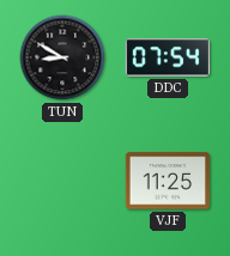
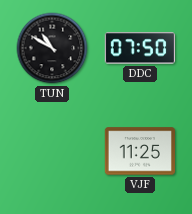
TUN: 8:50 -> 10:50 (52, 48)
DDC: 07:54 -> 07:50 (139, 48)
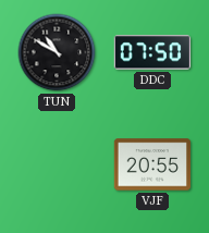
VJF: 11:25 -> 20:55 (151, 164)
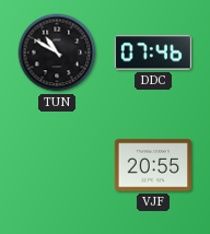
DDC: 07:50 -> 07:46 (152, 52)
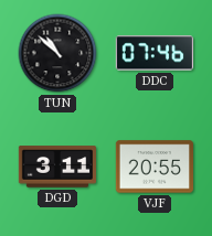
TUN: 10:50 -> 10:52 (57, 53)
DGD: none -> 3:11 (56, 167)
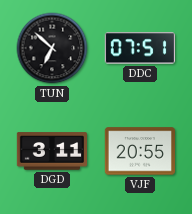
TUN: 10:52 -> 6:52 (52, 48)
DDC: 07:46 -> 07:51 (139, 48)
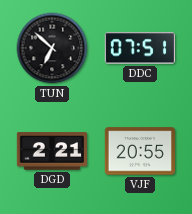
DGD: 3:11 -> 2:21 (51, 151)
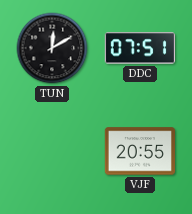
TUN: 6:52 -> 12:10 (52, 48)
DGD: 2:21 -> none (51, 151)
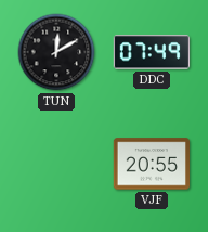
DDC: 07:51 -> 07:49 (151, 52)
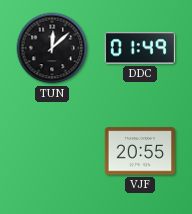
TUN: 12:10 -> 12:08 (52, 48)
DDC: 07:49 -> 01:49 (139, 48)
